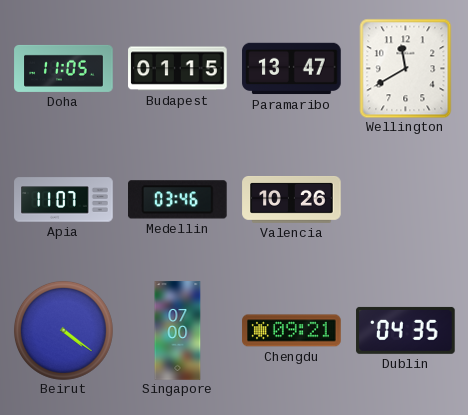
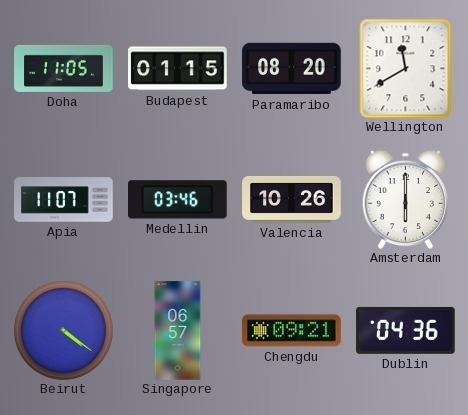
Paramaribo: 13:47 -> 08:20 (292, 69)
Amsterdam: none -> 6:00 (405, 199)
Singapore: 07:00 -> 06:57 (178, 331)
Dublin: 04:35 -> 04:36 (406, 330)
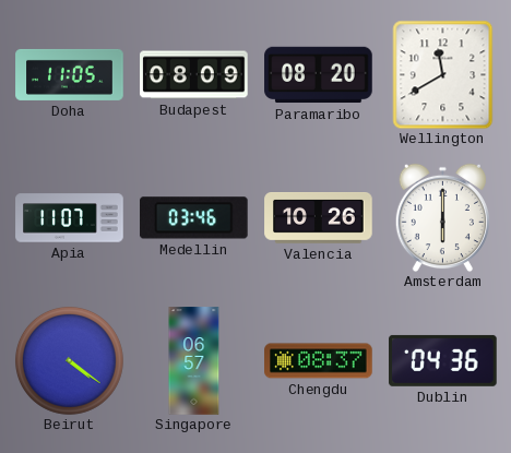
Budapest: 01:15 -> 08:09 (194, 75)
Chengdu: 09:21 -> 08:37 (319, 361)
